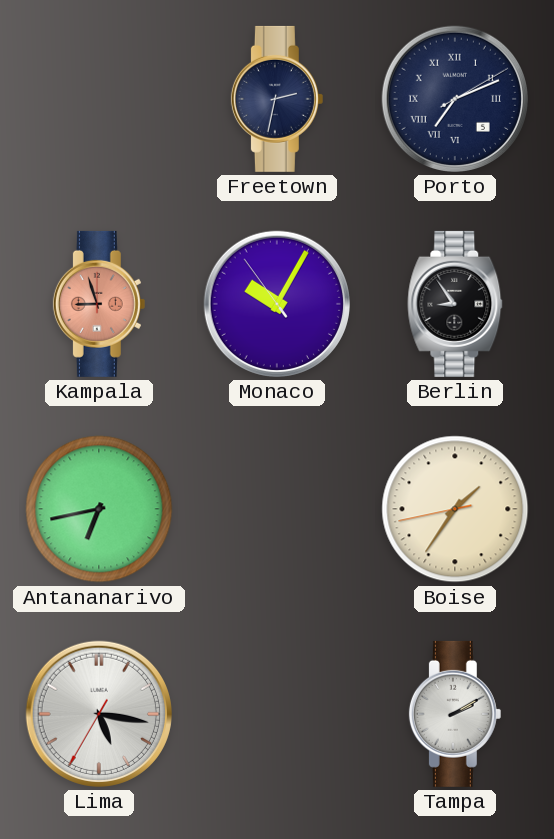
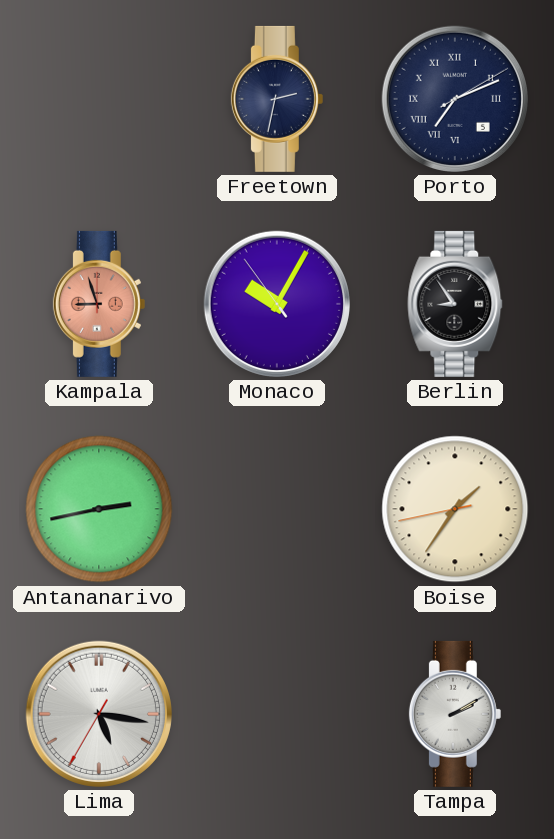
Antananarivo: 6:43 -> 2:43 (99, 509)
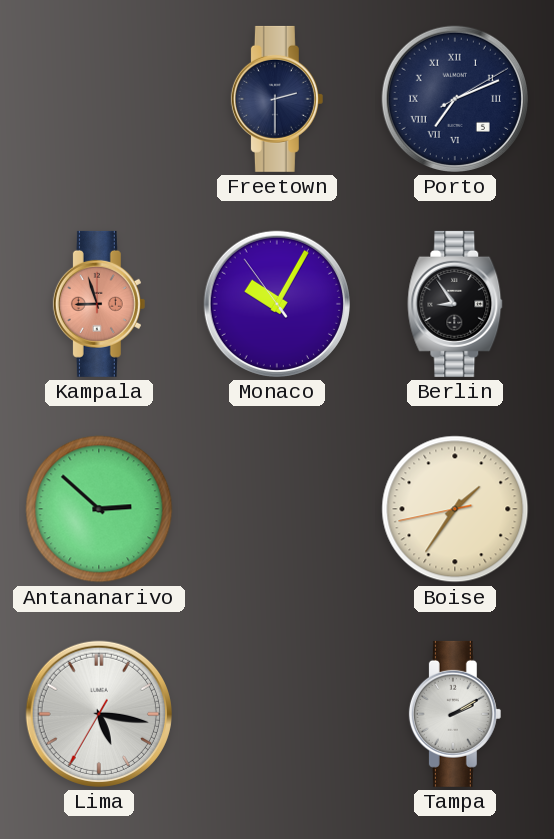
Freetown: 2:32 -> 2:30 (277, 99)
Antananarivo: 2:43 -> 2:52 (99, 509)
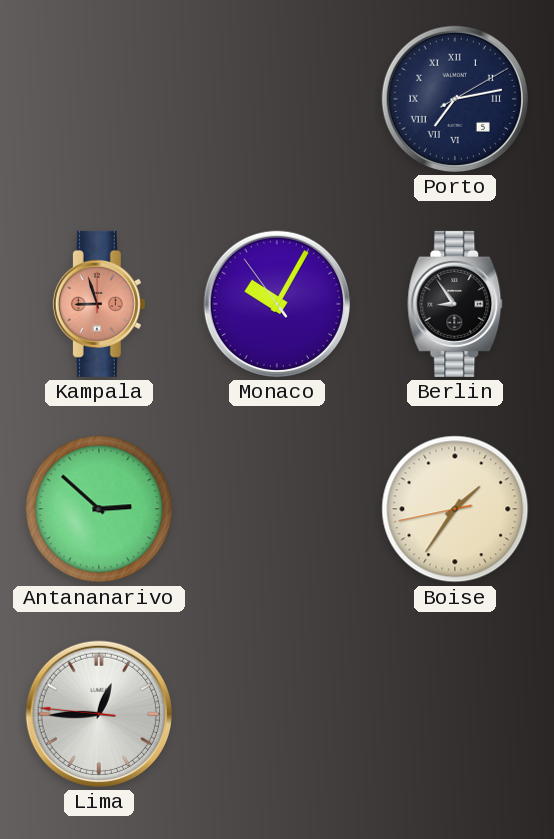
Freetown: 2:30 -> none (277, 99)
Porto: 7:11 -> 7:13 (455, 99)
Lima: 5:16 -> 12:44 (99, 714)
Tampa: 2:10 -> none (455, 714)
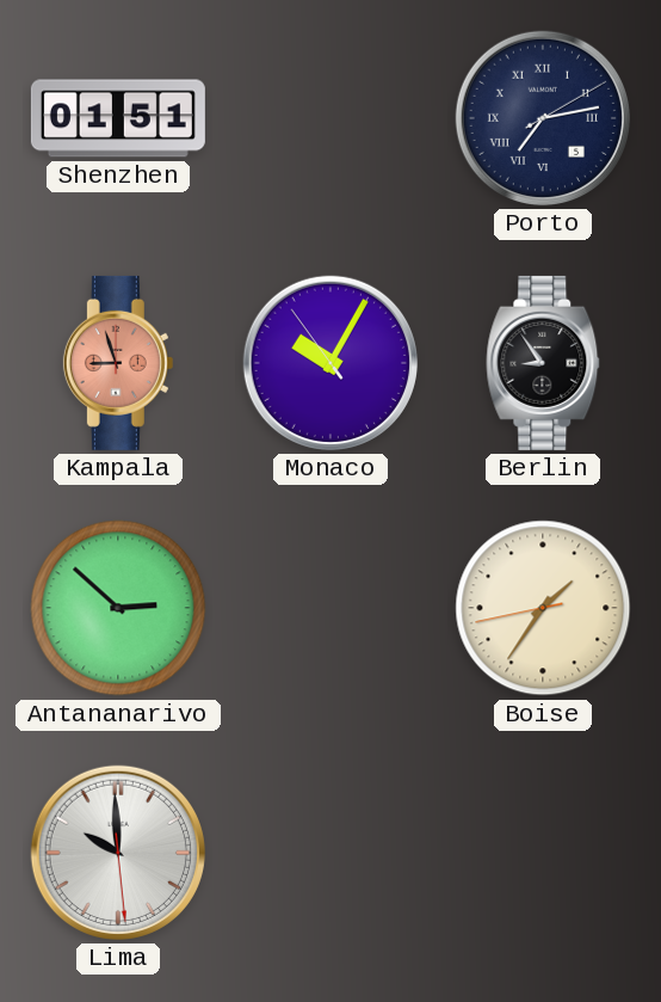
Shenzhen: none -> 01:51 (118, 118)
Lima: 12:44 -> 9:59 (118, 853)
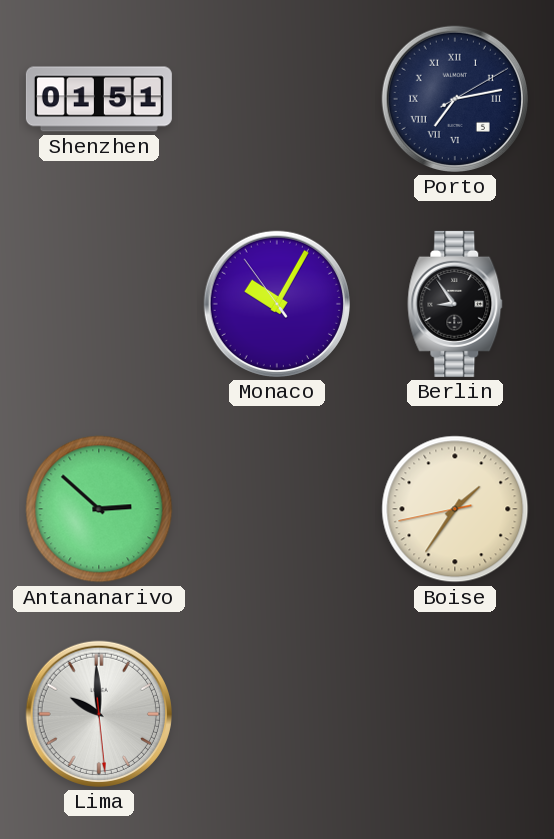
Kampala: 8:57 -> none (118, 363)
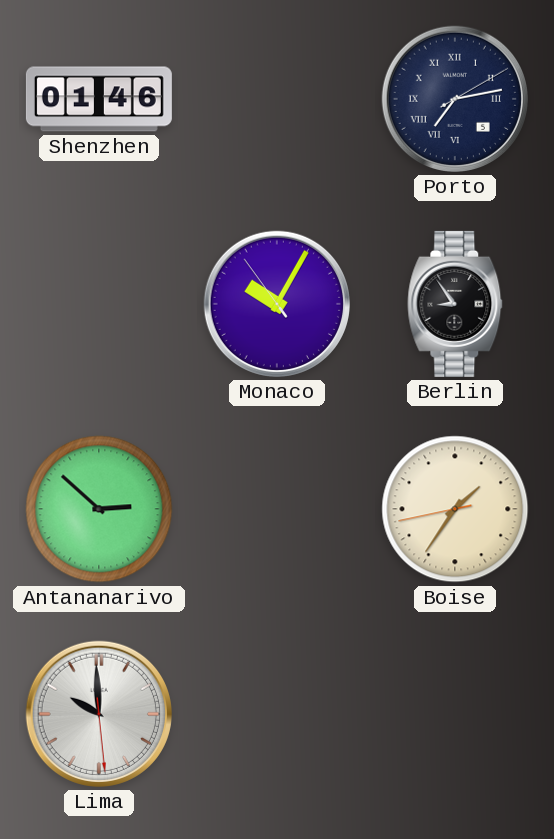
Shenzhen: 01:51 -> 01:46 (99, 99)
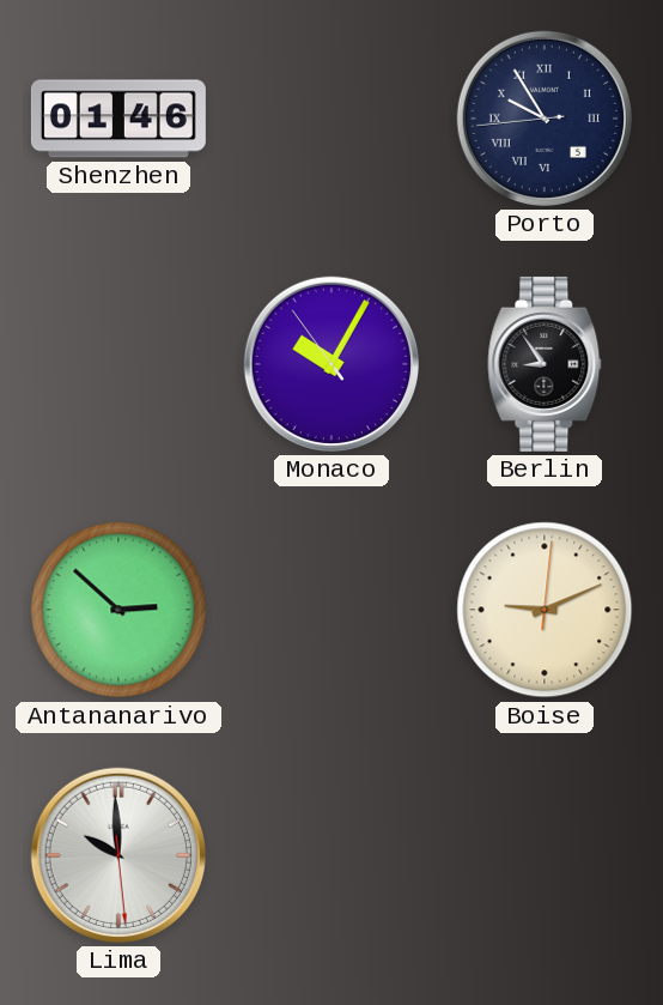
Porto: 7:13 -> 9:54 (545, 119)
Boise: 1:35 -> 9:11 (545, 610)
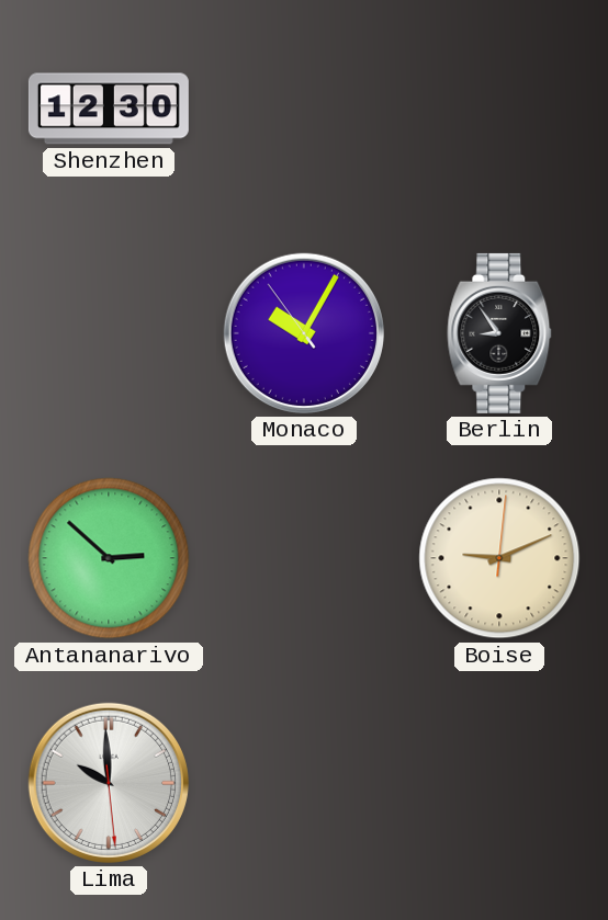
Shenzhen: 01:46 -> 12:30 (109, 109)
Porto: 9:54 -> none (545, 119)
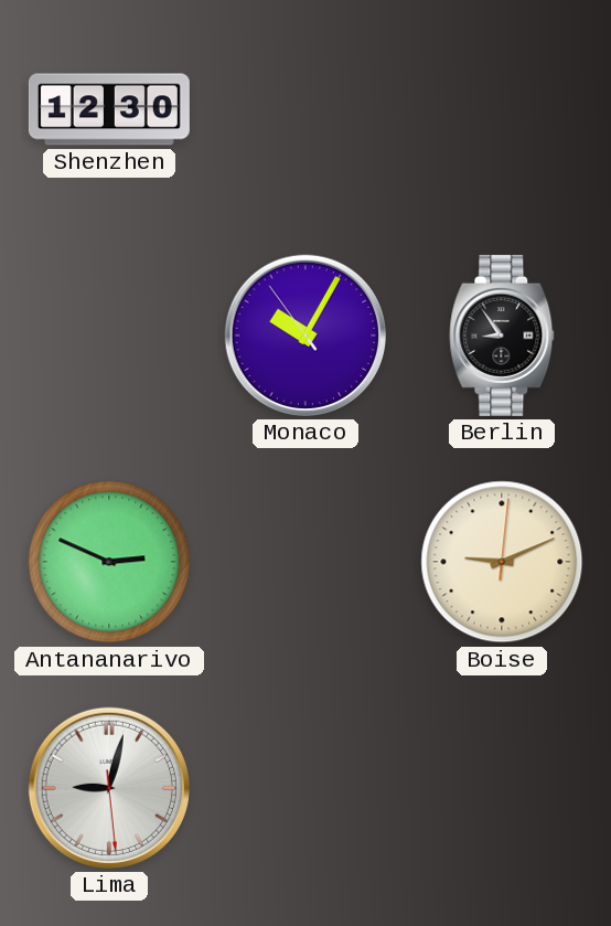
Antananarivo: 2:52 -> 2:49 (109, 562)
Lima: 9:59 -> 9:02 (109, 788)
